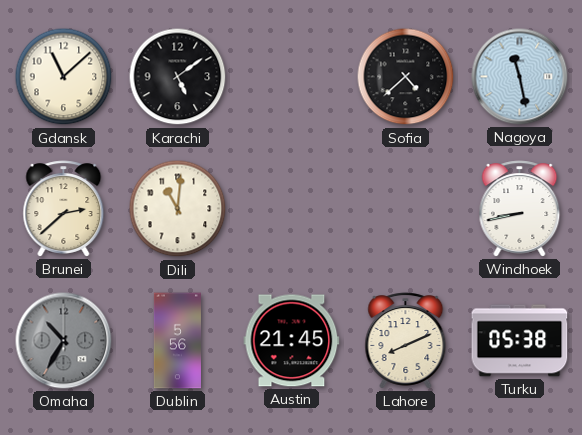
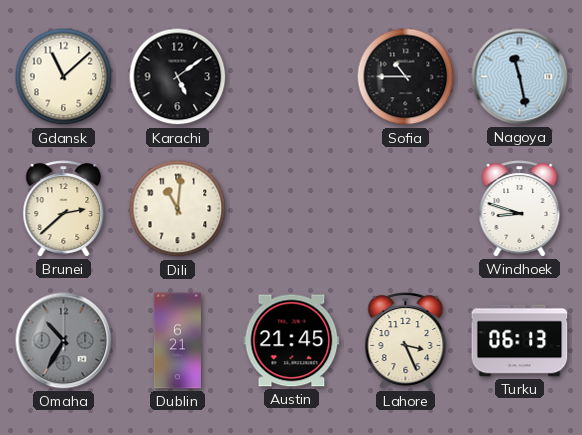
Sofia: 4:38 -> 10:45 (406, 77)
Windhoek: 8:43 -> 8:48 (520, 209)
Dublin: 5:56 -> 6:21 (177, 341)
Lahore: 8:11 -> 3:26 (406, 341)
Turku: 05:38 -> 06:13 (520, 341)
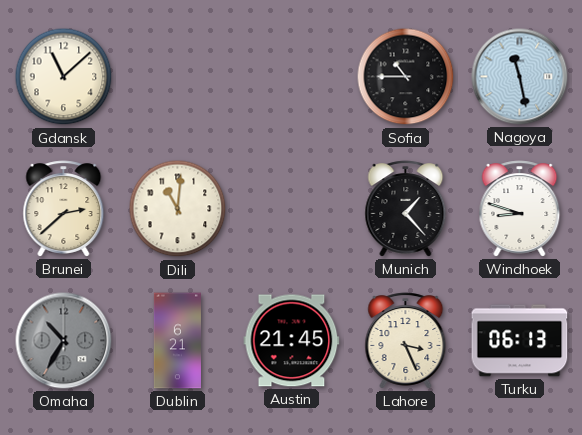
Karachi: 5:09 -> none (178, 77)
Munich: none -> 1:23 (406, 209)
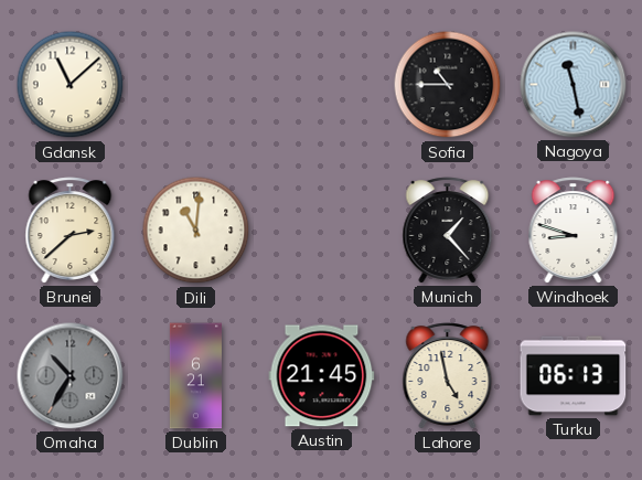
Lahore: 3:26 -> 4:58 (448, 376)
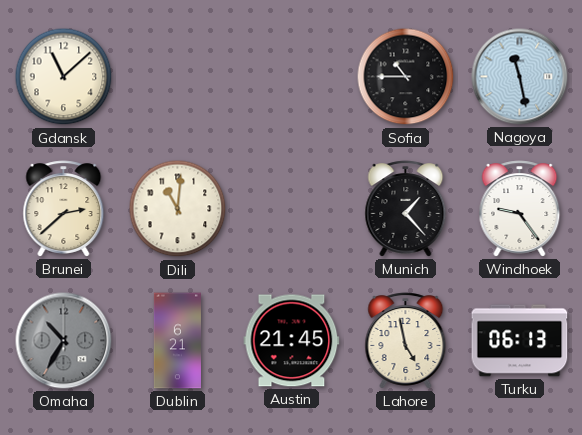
Windhoek: 8:48 -> 9:24 (520, 209)
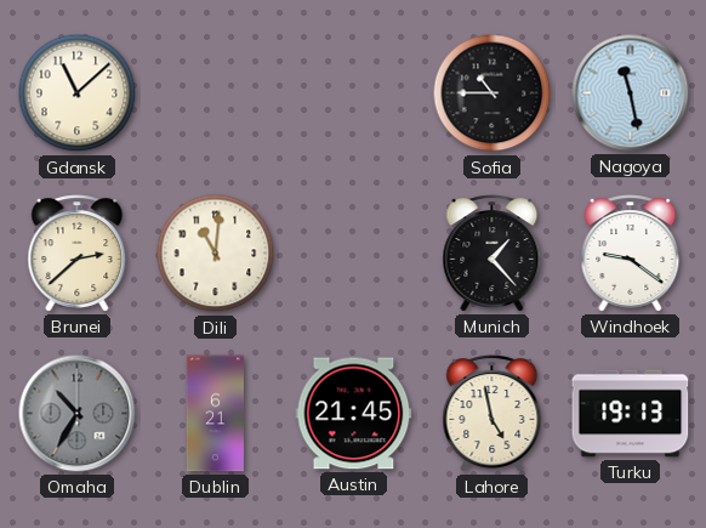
Windhoek: 9:24 -> 9:21 (631, 254)
Turku: 06:13 -> 19:13 (631, 414)
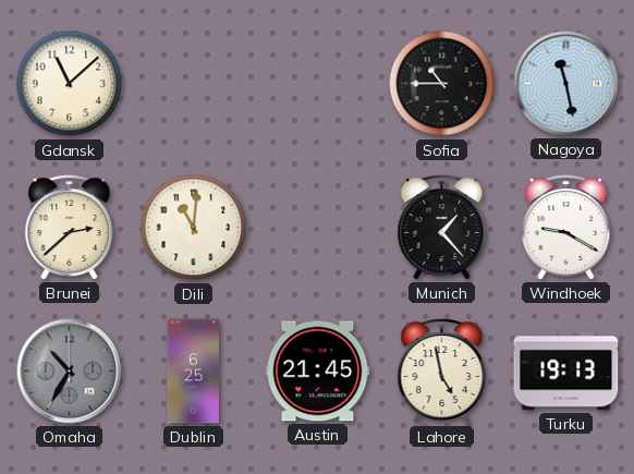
Windhoek: 9:21 -> 9:20 (566, 228)
Dublin: 6:21 -> 6:25 (193, 372)
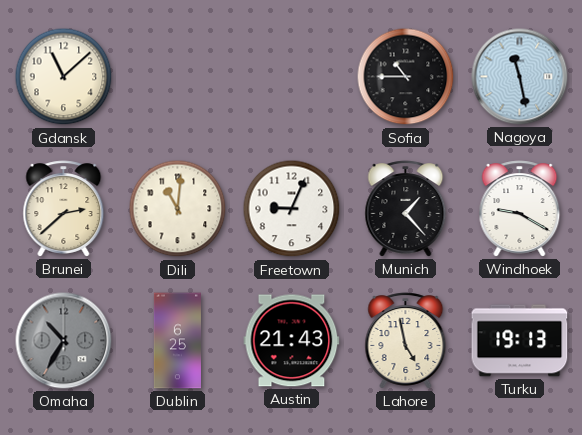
Freetown: none -> 9:04 (292, 209)
Austin: 21:45 -> 21:43 (292, 341)
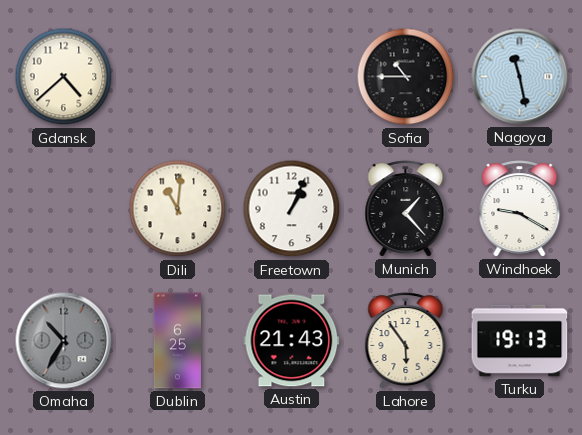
Gdansk: 11:08 -> 4:38 (64, 77)
Brunei: 2:38 -> none (64, 209)
Freetown: 9:04 -> 1:04 (292, 209)
Lahore: 4:58 -> 5:54 (406, 341)
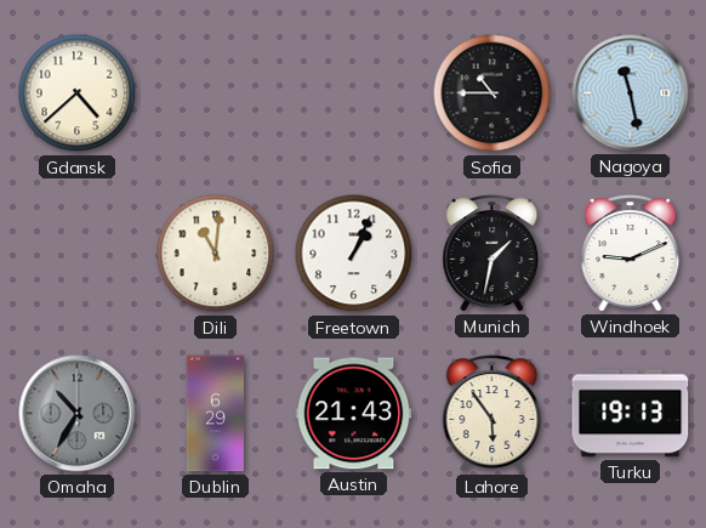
Munich: 1:23 -> 1:32 (493, 254)
Windhoek: 9:20 -> 9:11 (631, 254)
Dublin: 6:25 -> 6:29 (215, 414)
